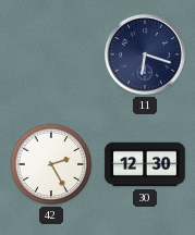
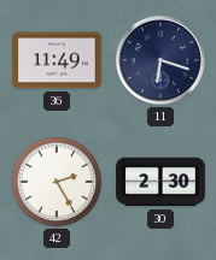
36: none -> 11:49 (57, 60)
30: 12:30 -> 2:30 (160, 182)
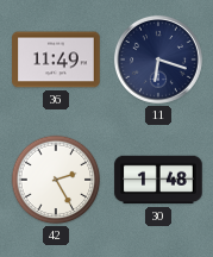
30: 2:30 -> 1:48 (158, 180)
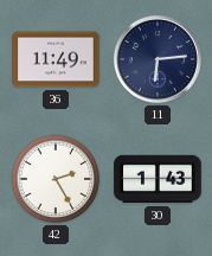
11: 6:18 -> 6:14 (158, 59)
30: 1:48 -> 1:43 (158, 179)
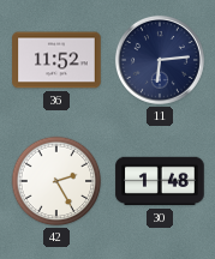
36: 11:49 -> 11:52 (56, 60)
30: 1:43 -> 1:48 (160, 181)
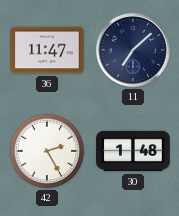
36: 11:52 -> 11:47 (47, 50)
11: 6:14 -> 7:08 (133, 50)
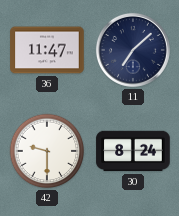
42: 2:25 -> 9:30 (47, 151)
30: 1:48 -> 8:24 (133, 151)
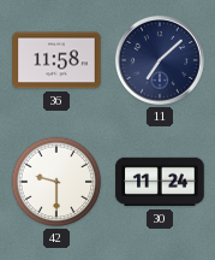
36: 11:47 -> 11:58 (56, 60)
30: 8:24 -> 11:24 (160, 182)
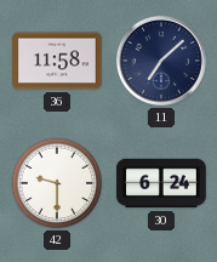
30: 11:24 -> 6:24 (161, 183)
